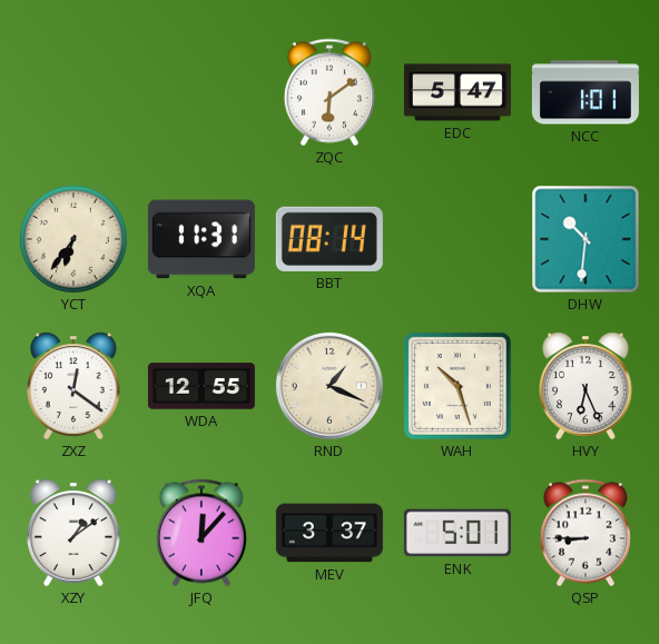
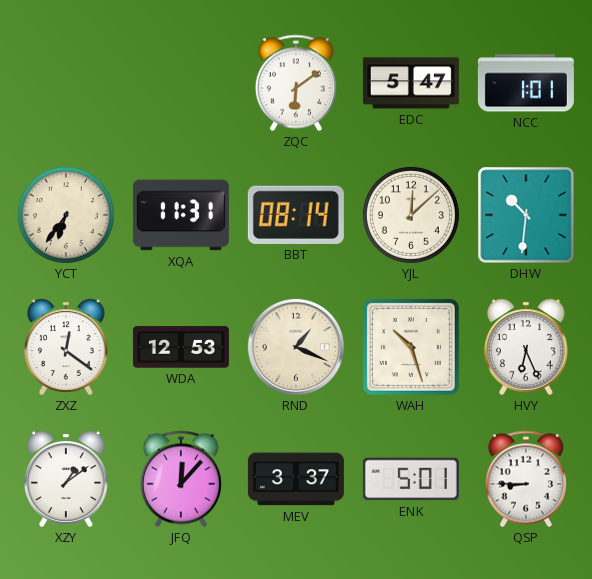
YJL: none -> 12:08 (411, 215)
WDA: 12:55 -> 12:53 (181, 347)
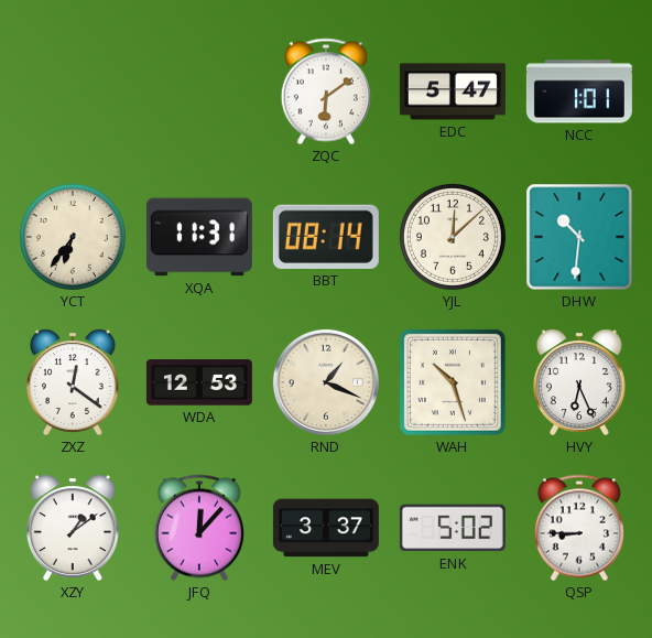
ENK: 5:01 -> 5:02 (453, 528)
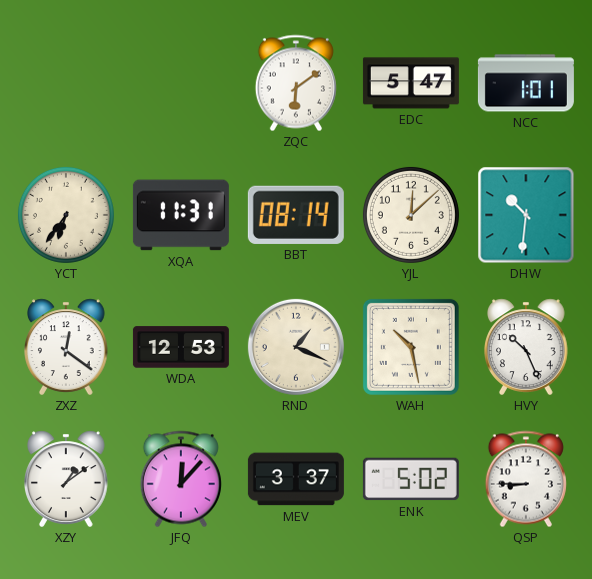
WAH: 10:27 -> 10:28 (411, 347)
HVY: 6:26 -> 10:26 (527, 347)
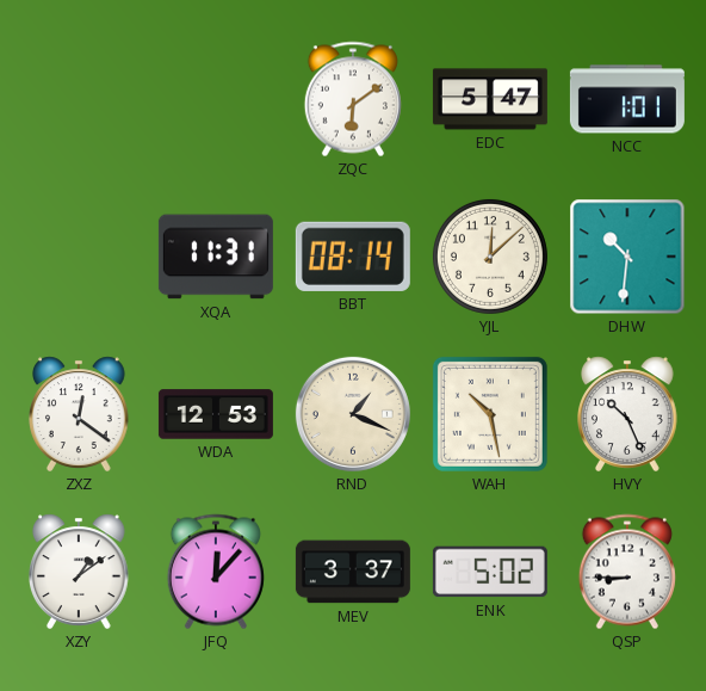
YCT: 6:36 -> none (66, 215)
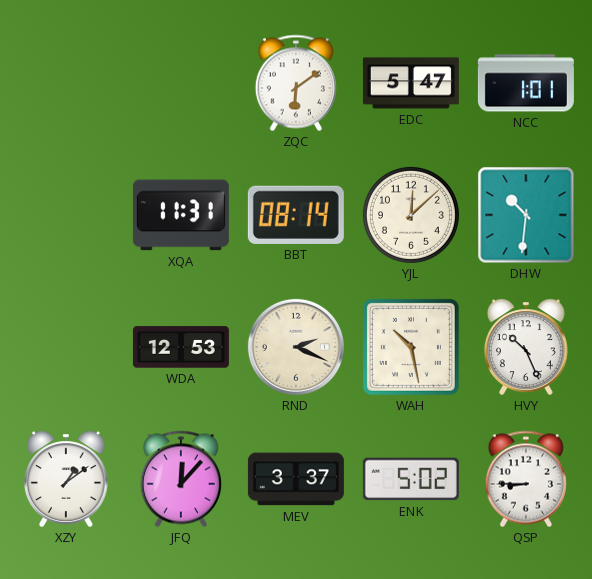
ZXZ: 12:21 -> none (80, 414)
RND: 1:19 -> 2:19 (296, 347)
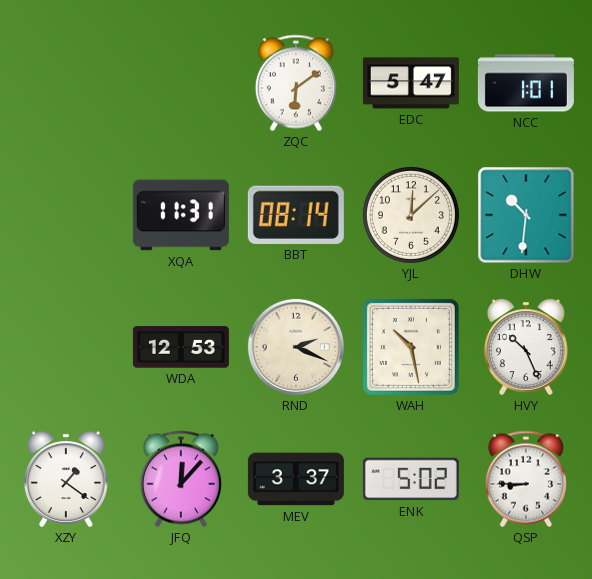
XZY: 1:09 -> 1:21 (67, 479)
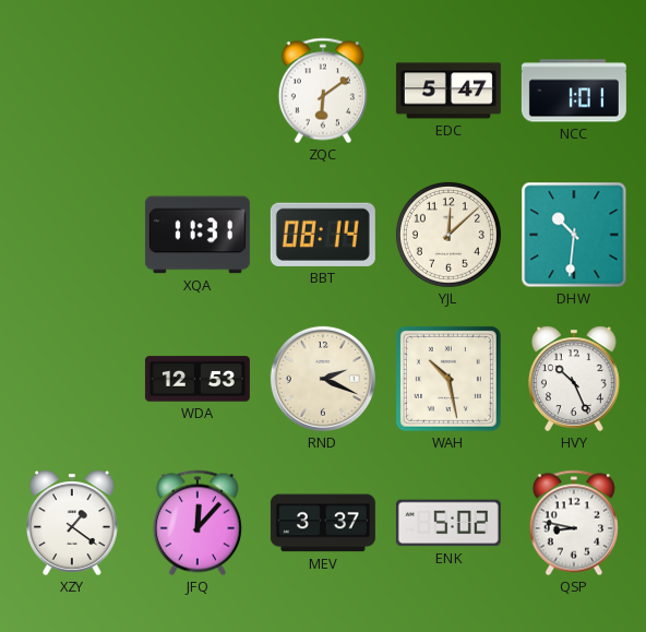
QSP: 8:45 -> 8:47 (574, 523)
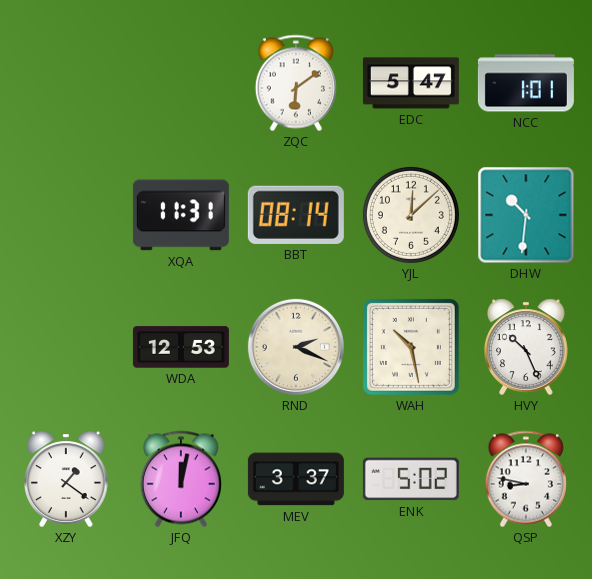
JFQ: 12:07 -> 12:02 (181, 479)
